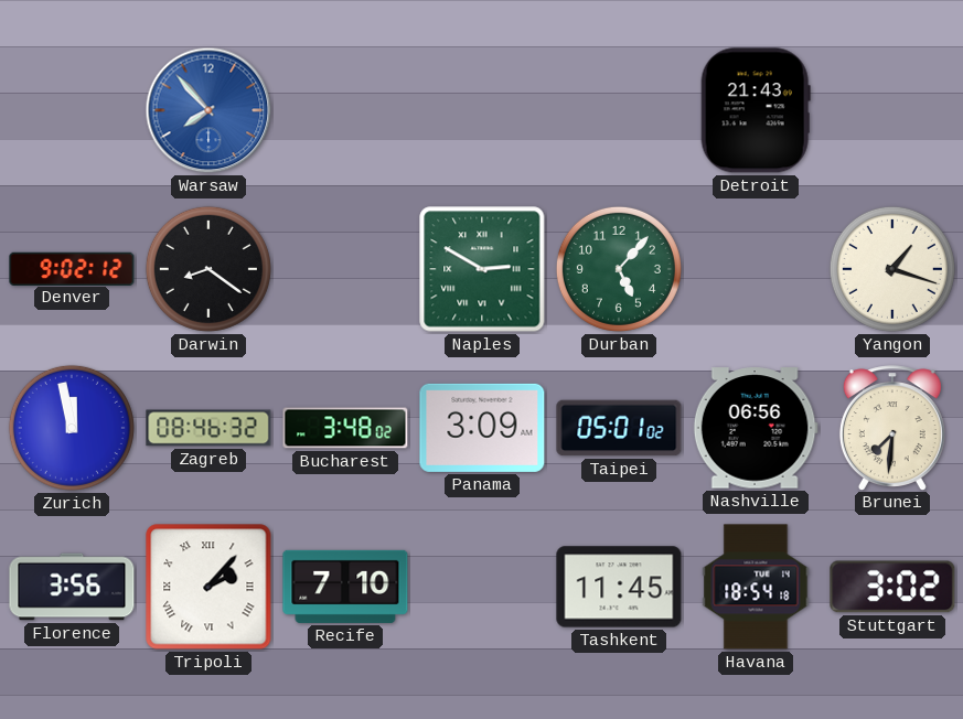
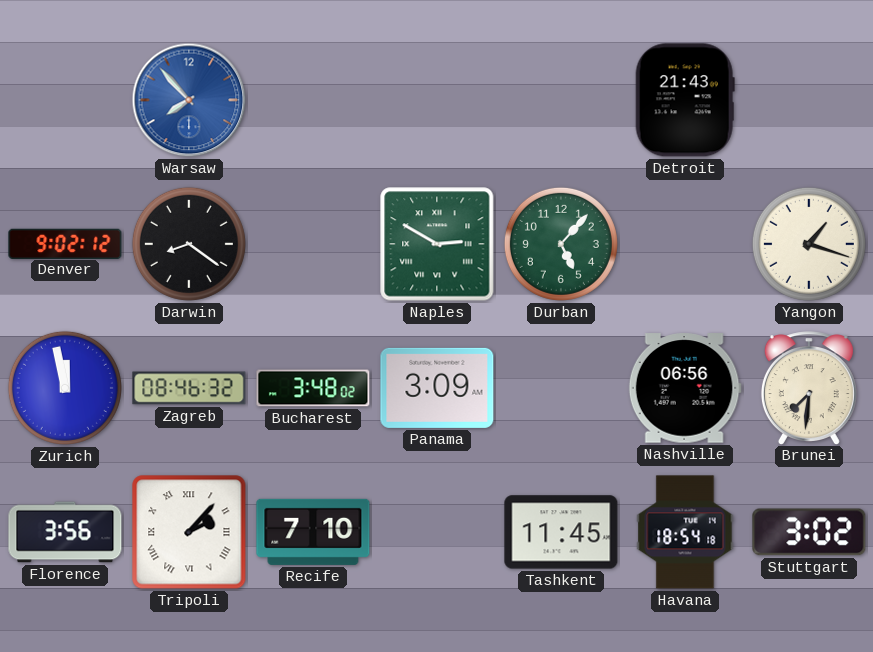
Taipei: 05:01 -> none (619, 428)
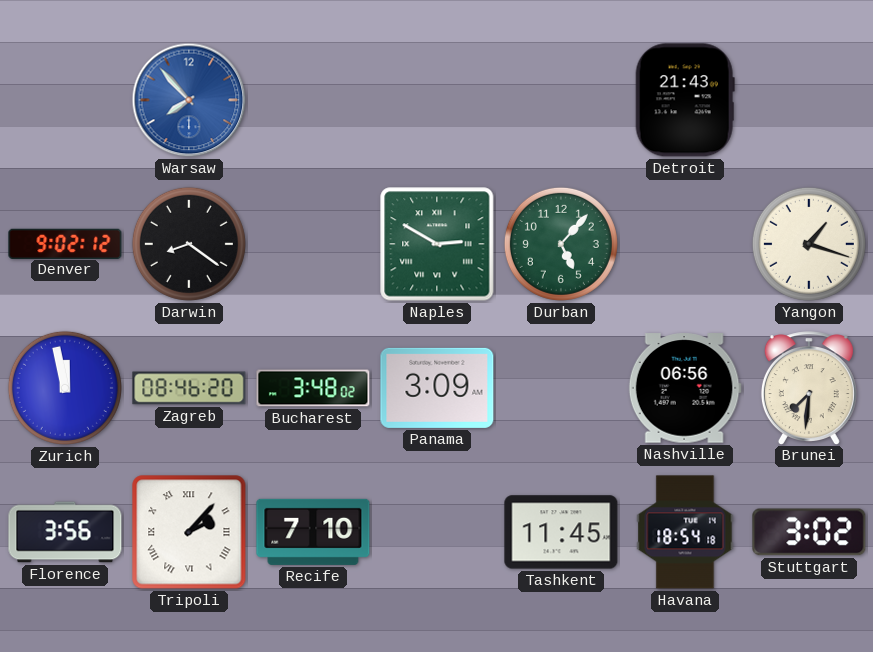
Zagreb: 08:46:32 -> 08:46:20 (189, 388)
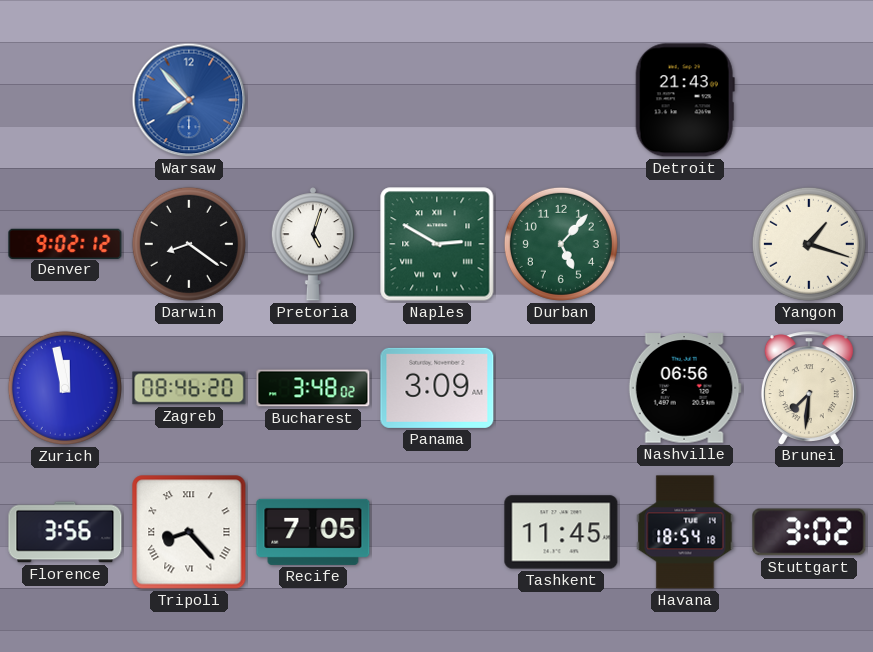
Pretoria: none -> 5:03 (312, 244)
Tripoli: 2:07 -> 8:23 (189, 532)
Recife: 7:10 -> 7:05 (313, 532)
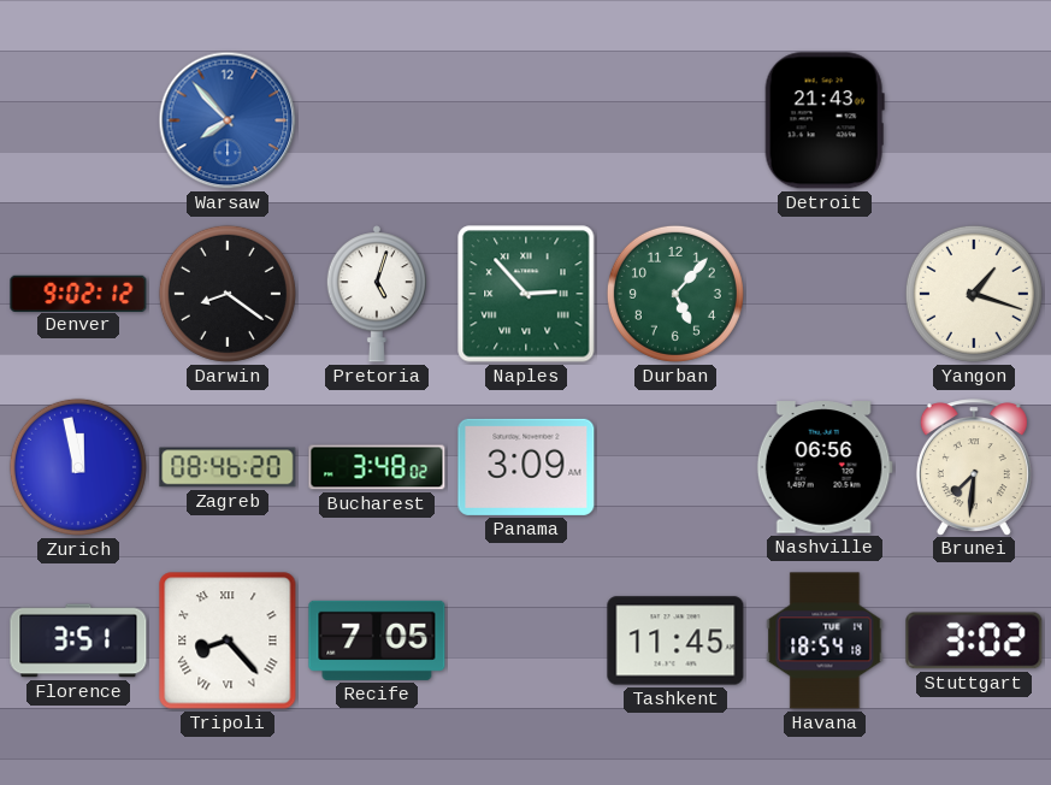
Naples: 2:50 -> 2:53 (526, 294)
Florence: 3:56 -> 3:51 (78, 641)
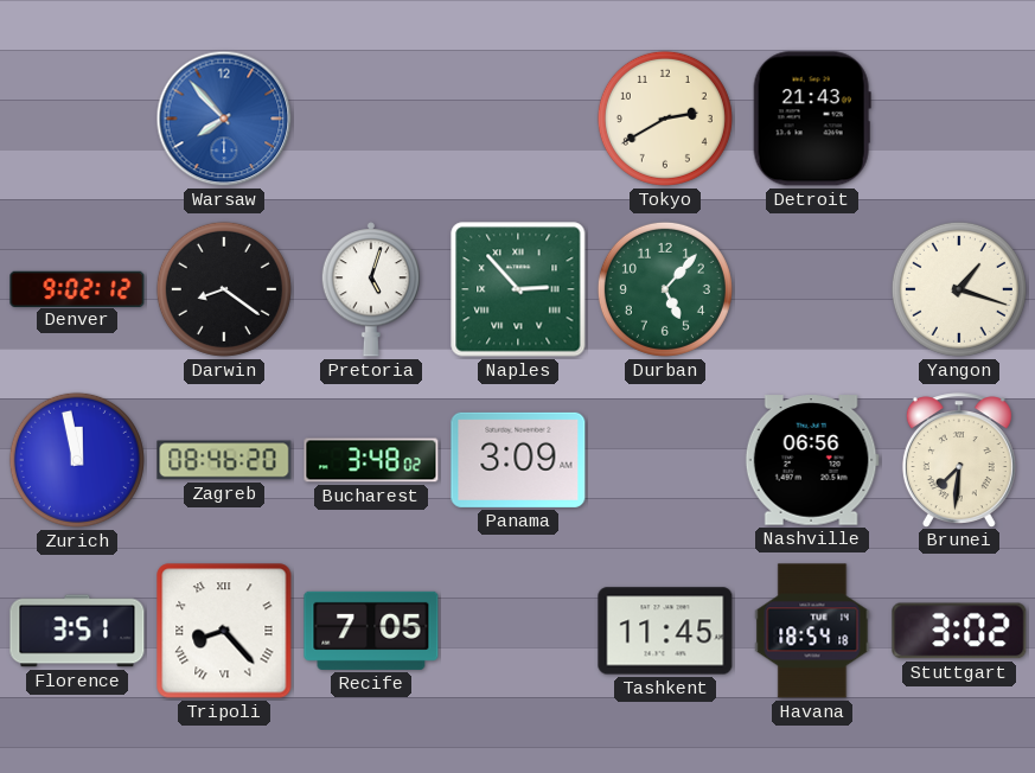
Tokyo: none -> 2:40 (665, 119)
